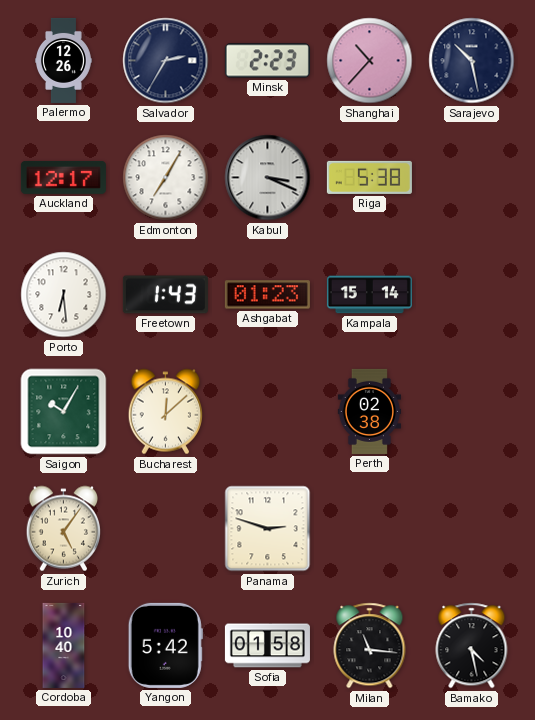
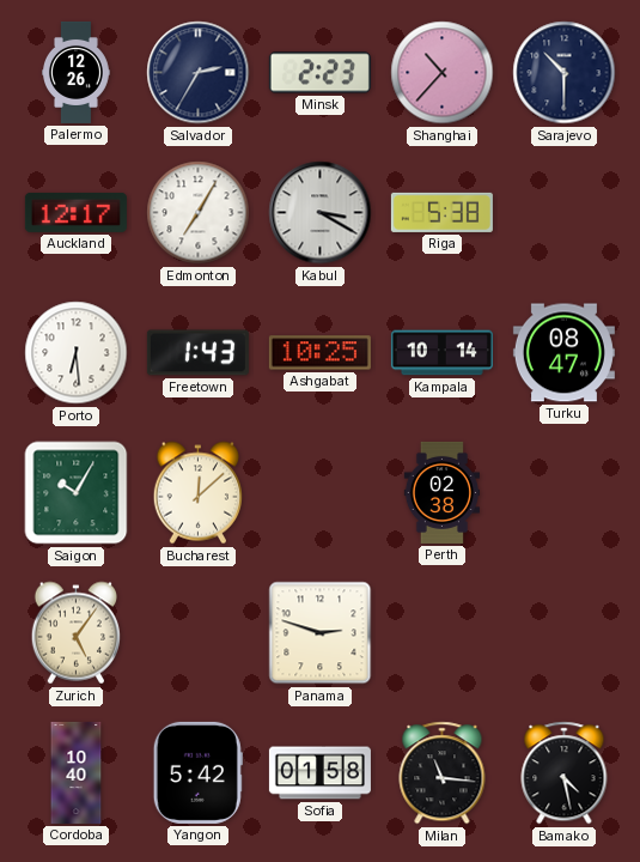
Sarajevo: 10:28 -> 10:30 (565, 73)
Kabul: 3:19 -> 3:20 (321, 213)
Ashgabat: 01:23 -> 10:25 (319, 353)
Kampala: 15:14 -> 10:14 (441, 353)
Turku: none -> 08:47 (563, 353)
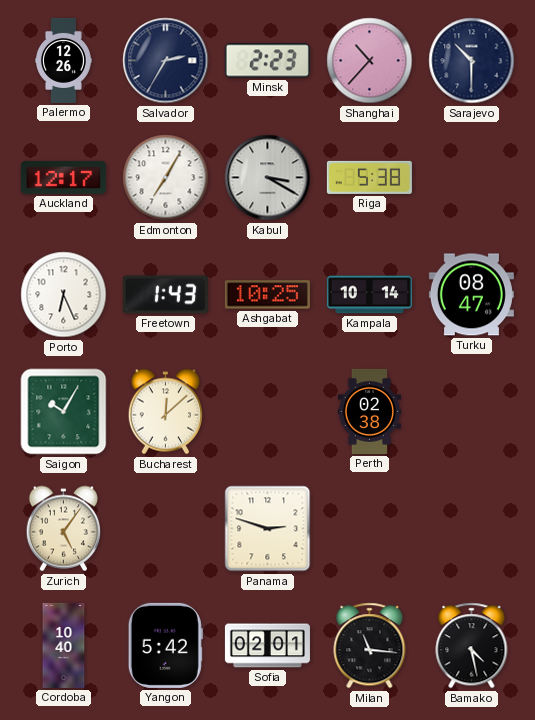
Porto: 6:29 -> 6:26 (64, 295)
Sofia: 01:58 -> 02:01 (267, 646)
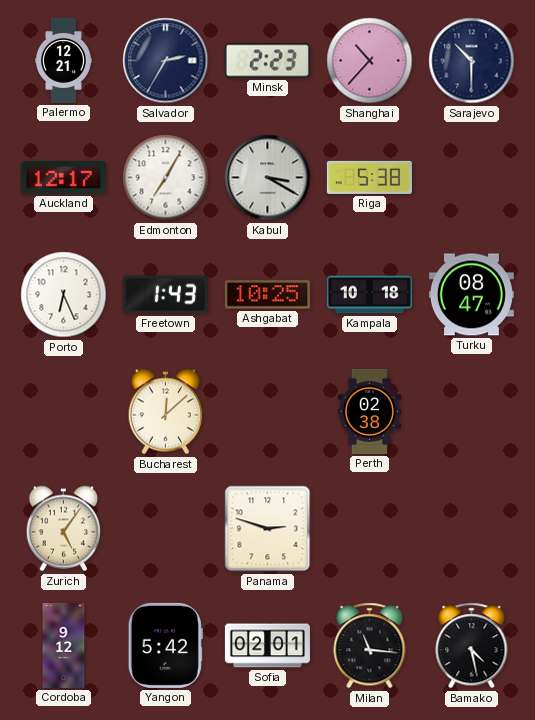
Palermo: 12:26 -> 12:21 (64, 60)
Kampala: 10:14 -> 10:18 (369, 295)
Saigon: 10:05 -> none (64, 412)
Cordoba: 10:40 -> 9:12 (64, 645)
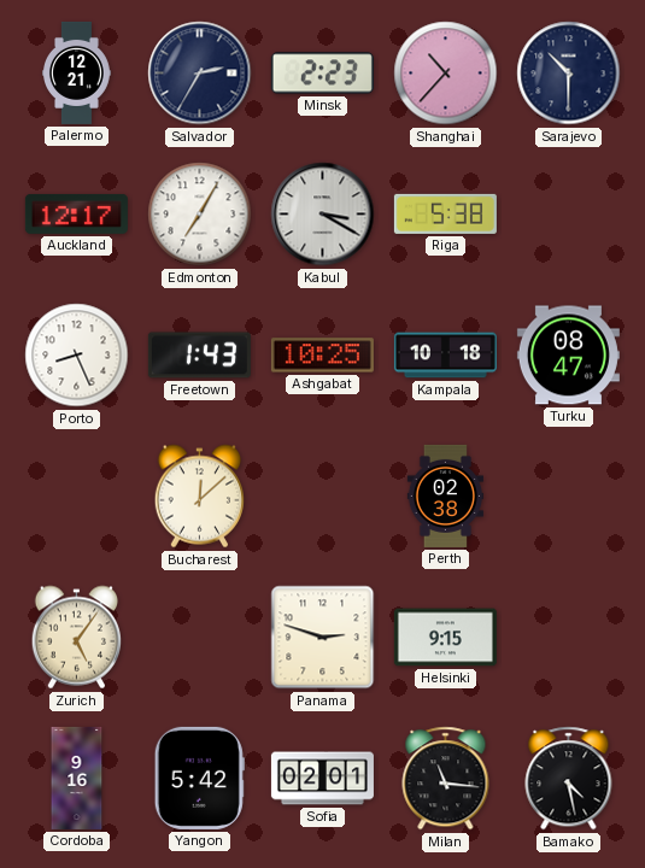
Porto: 6:26 -> 8:26 (77, 356)
Helsinki: none -> 9:15 (445, 638)
Cordoba: 9:12 -> 9:16 (77, 778)
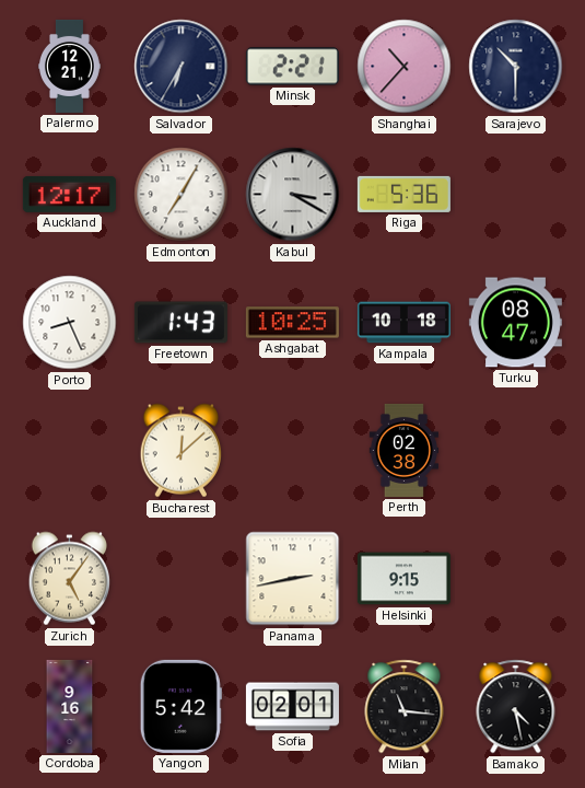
Salvador: 2:35 -> 6:35 (182, 67)
Minsk: 2:23 -> 2:21 (292, 67)
Riga: 5:38 -> 5:36 (403, 194)
Panama: 2:48 -> 2:43 (293, 579)
